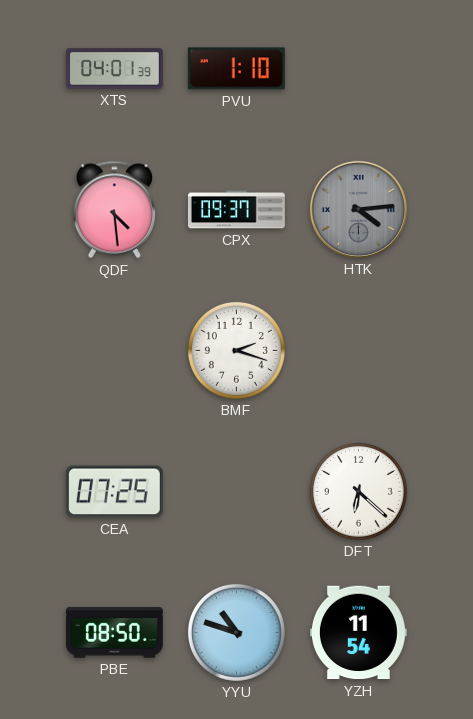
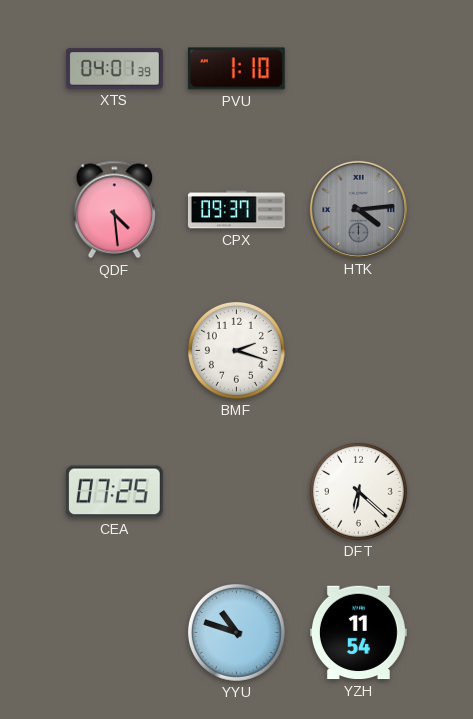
PBE: 08:50 -> none (114, 633)
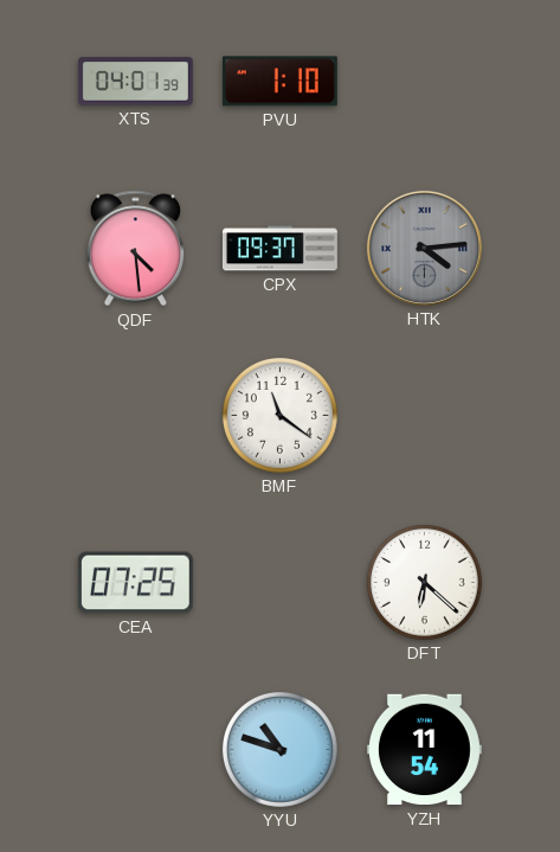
BMF: 2:18 -> 11:21 (279, 415)
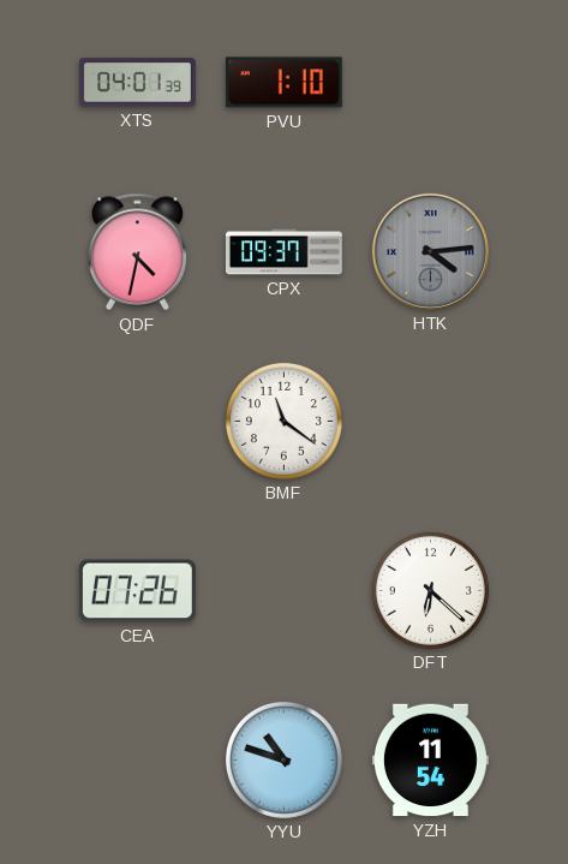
QDF: 4:29 -> 4:32 (137, 252)
CEA: 07:25 -> 07:26 (137, 591)
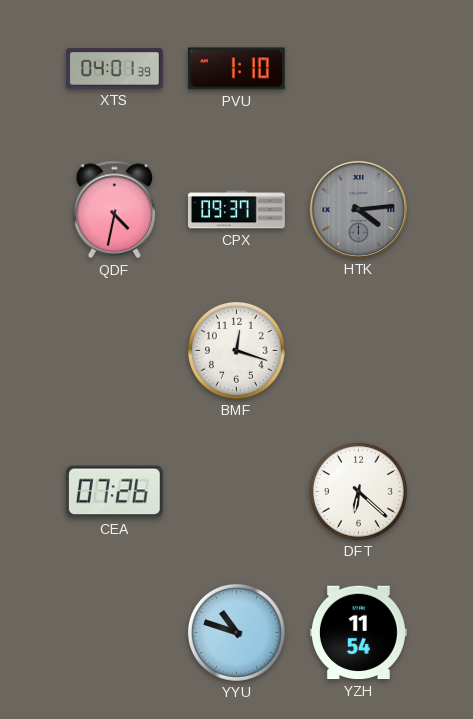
BMF: 11:21 -> 12:18 (236, 350)
